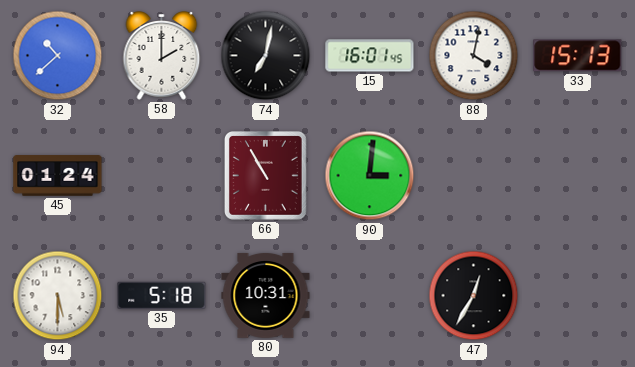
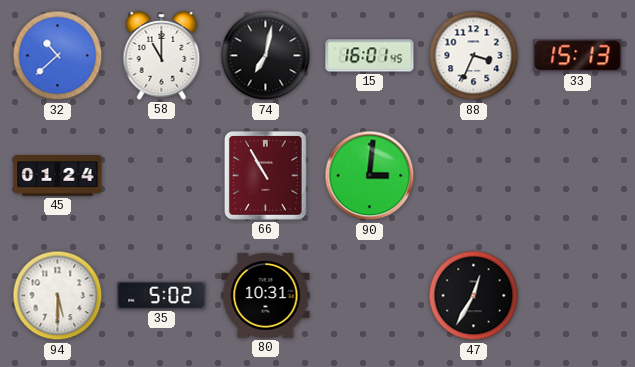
58: 2:00 -> 11:00 (162, 56)
88: 4:02 -> 3:34 (474, 56)
35: 5:18 -> 5:02 (162, 295)
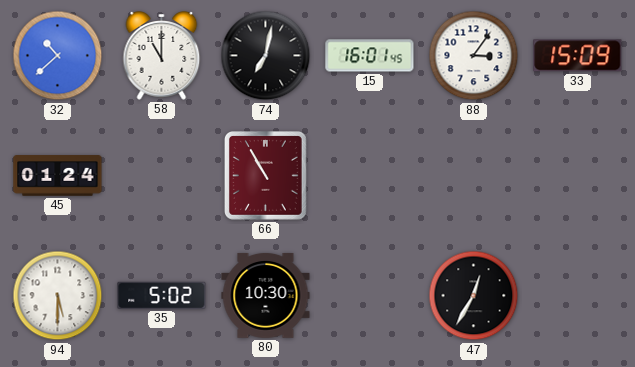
88: 3:34 -> 3:06 (474, 56)
33: 15:13 -> 15:09 (578, 56)
90: 3:01 -> none (370, 176)
80: 10:31 -> 10:30 (266, 295)
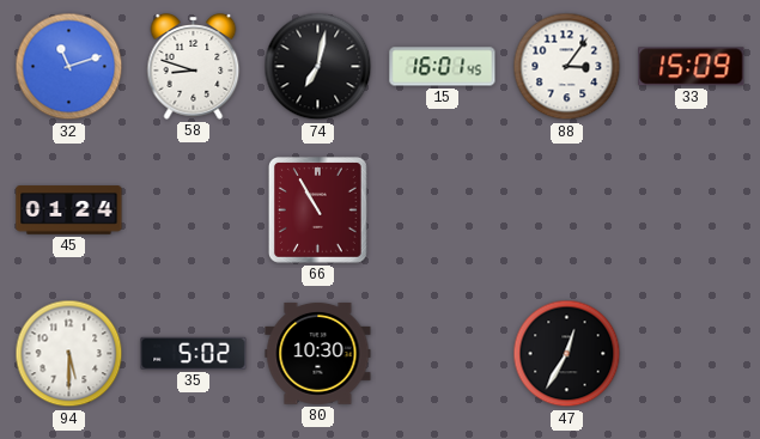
32: 10:38 -> 11:12 (69, 67)
58: 11:00 -> 8:48 (194, 67)
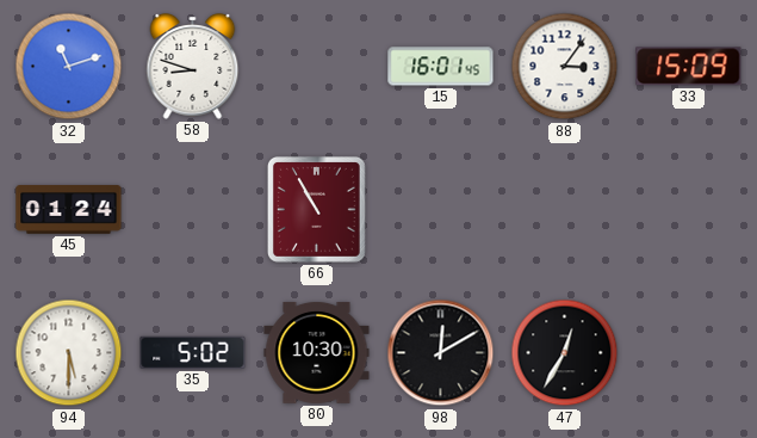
74: 7:02 -> none (318, 67)
98: none -> 12:10 (441, 353)
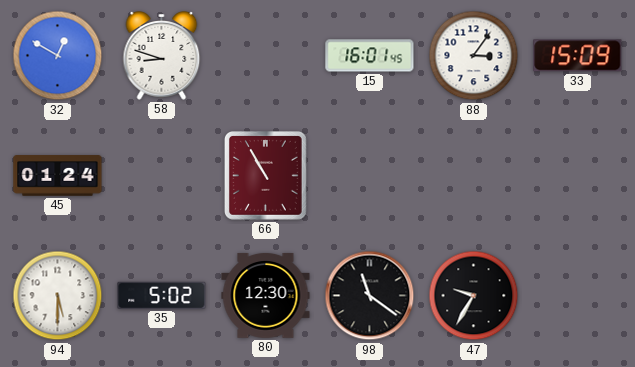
32: 11:12 -> 12:50 (58, 56)
80: 10:30 -> 12:30 (266, 295)
98: 12:10 -> 11:21 (370, 296)
47: 12:35 -> 9:35 (474, 296)
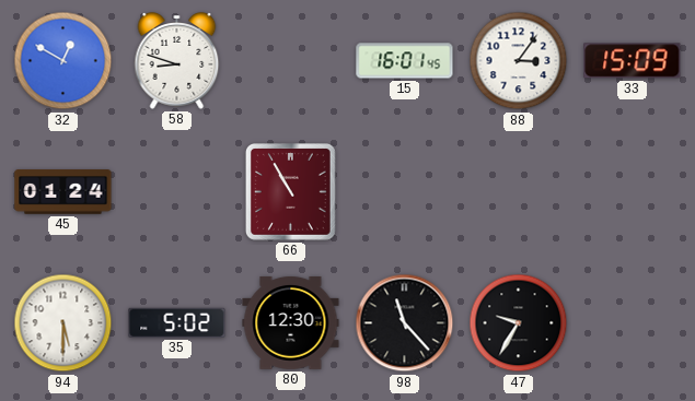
98: 11:21 -> 11:23 (405, 323)
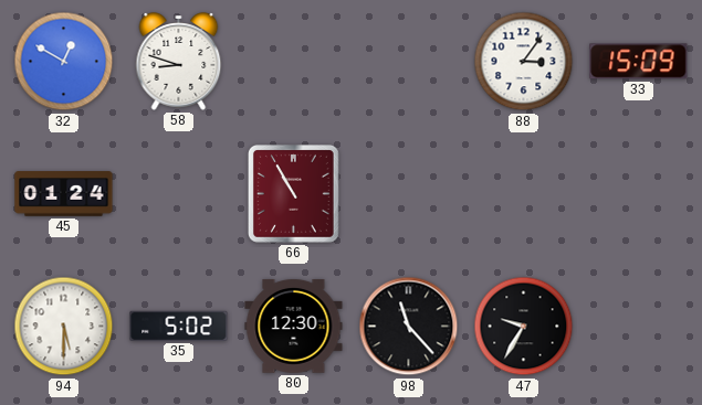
15: 16:01 -> none (405, 61)
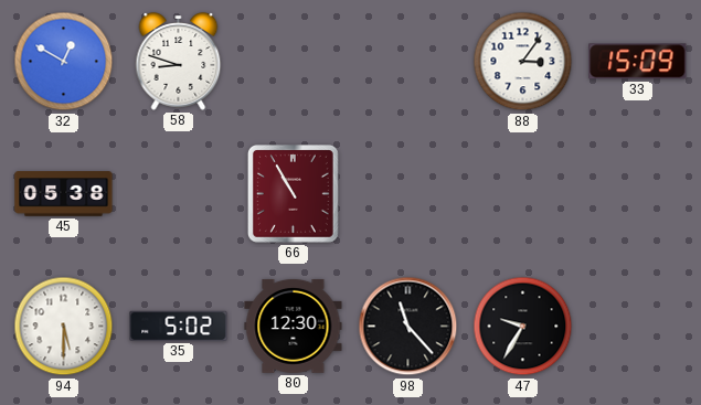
45: 01:24 -> 05:38 (64, 194)
